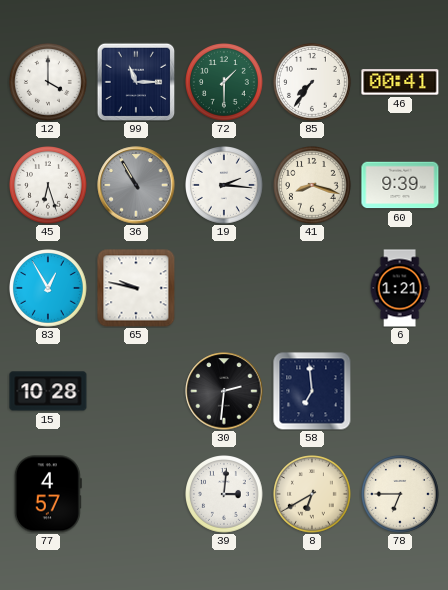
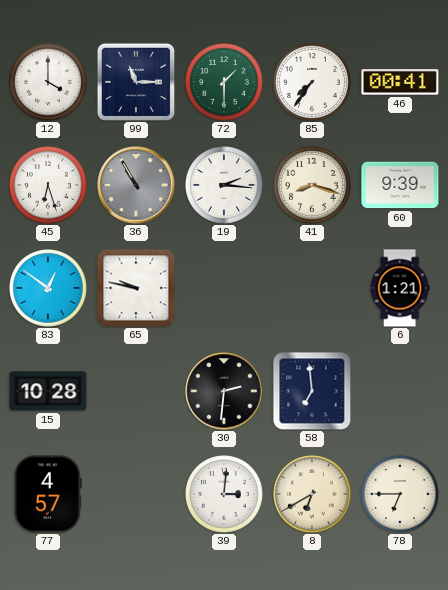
83: 12:55 -> 12:51 (49, 289)
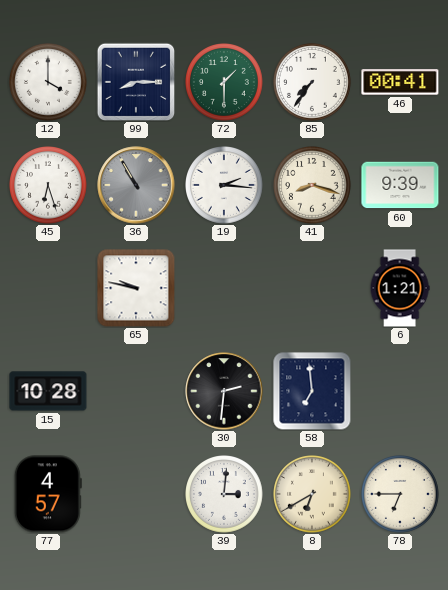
99: 11:15 -> 8:15 (136, 82)
83: 12:51 -> none (49, 289)
